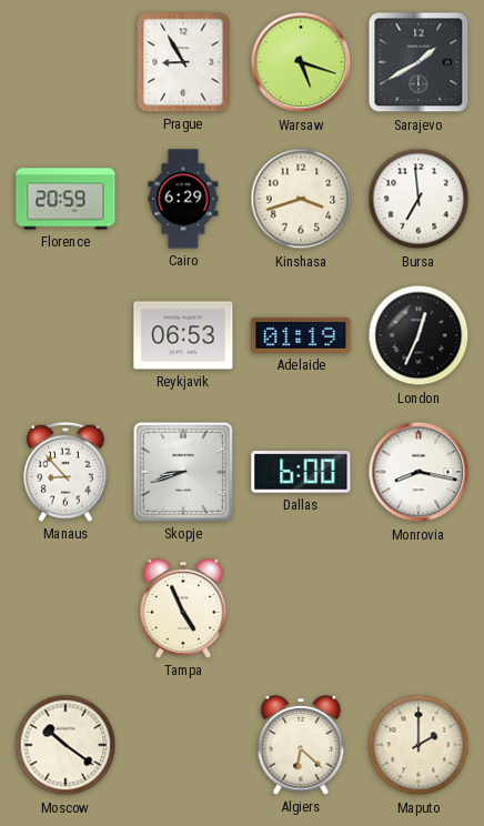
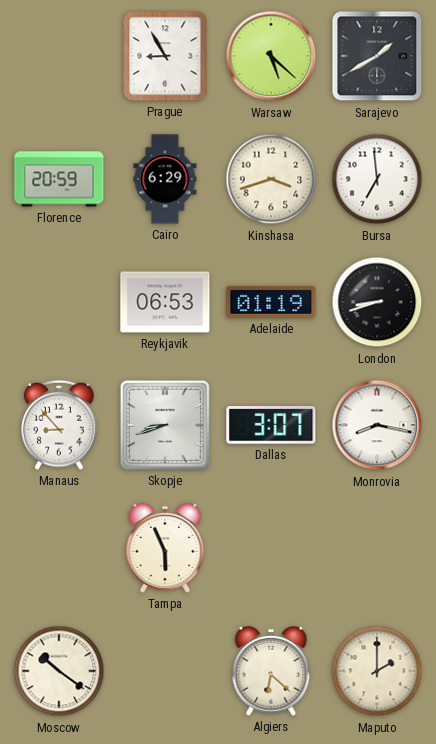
Warsaw: 5:18 -> 5:22 (271, 56)
London: 12:34 -> 8:42 (377, 302)
Dallas: 6:00 -> 3:07 (271, 425)
Tampa: 4:56 -> 5:56 (165, 548)
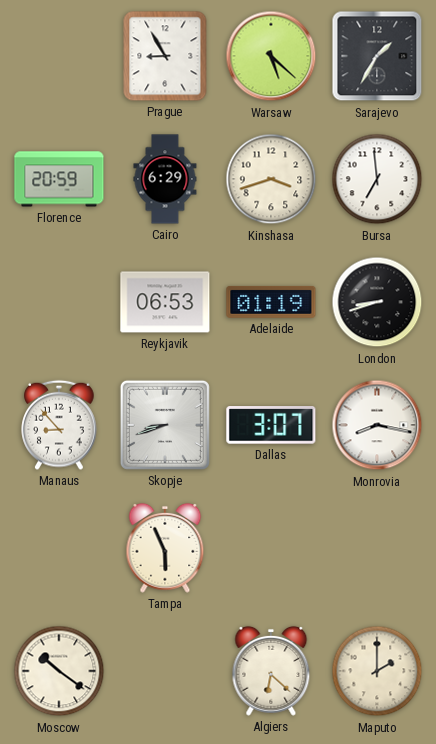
Sarajevo: 1:40 -> 1:35 (377, 56)
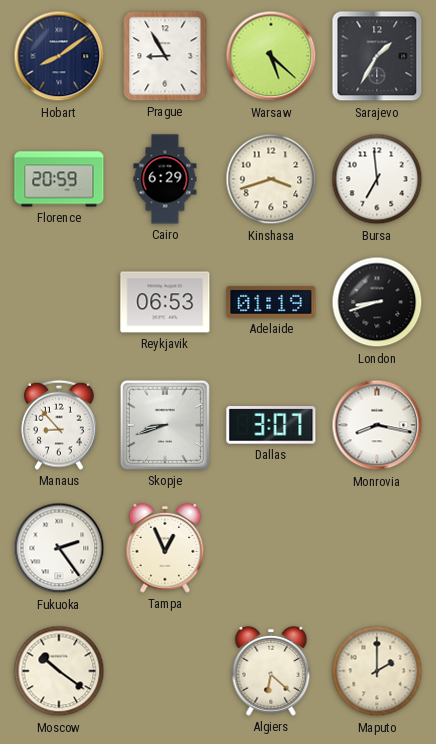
Hobart: none -> 8:09 (59, 56)
Fukuoka: none -> 2:24 (59, 548)
Tampa: 5:56 -> 12:56 (165, 548)
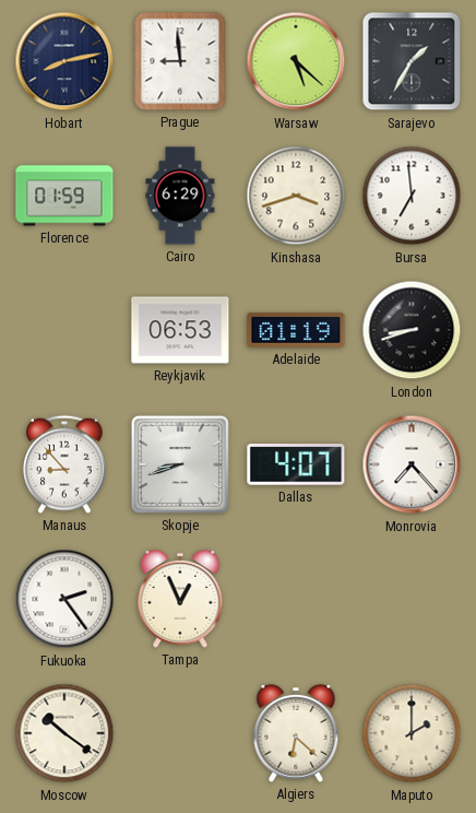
Hobart: 8:09 -> 8:13 (64, 61)
Prague: 8:55 -> 8:59 (180, 61)
Florence: 20:59 -> 01:59 (64, 196)
Dallas: 3:07 -> 4:07 (296, 464)
Monrovia: 8:17 -> 7:23 (412, 464)
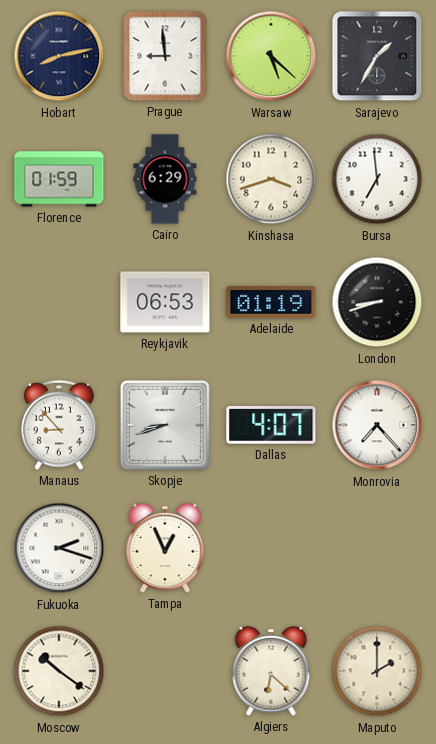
Fukuoka: 2:24 -> 2:18 (59, 548)
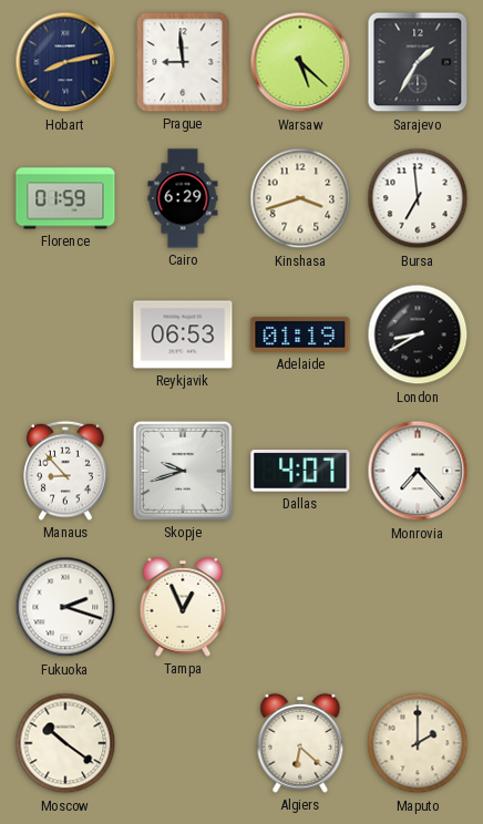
London: 8:42 -> 8:40 (418, 334)
Skopje: 8:42 -> 9:42 (183, 471)
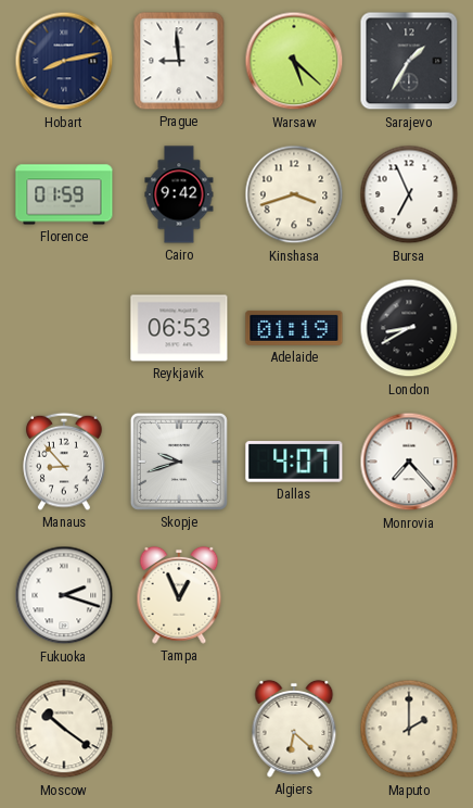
Cairo: 6:29 -> 9:42 (179, 194)
Bursa: 6:59 -> 6:56 (409, 194)
